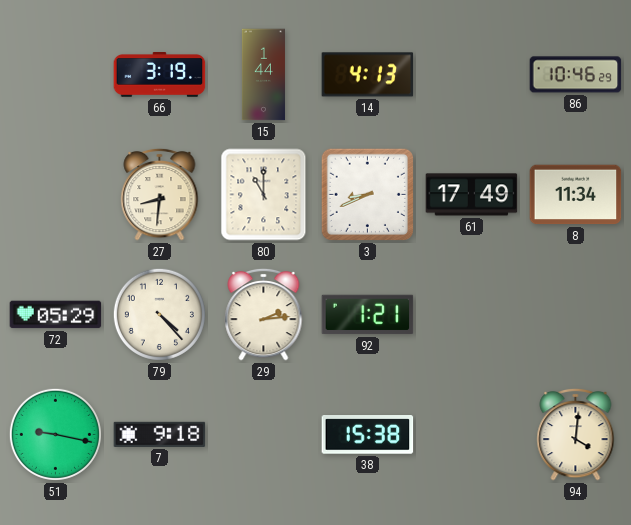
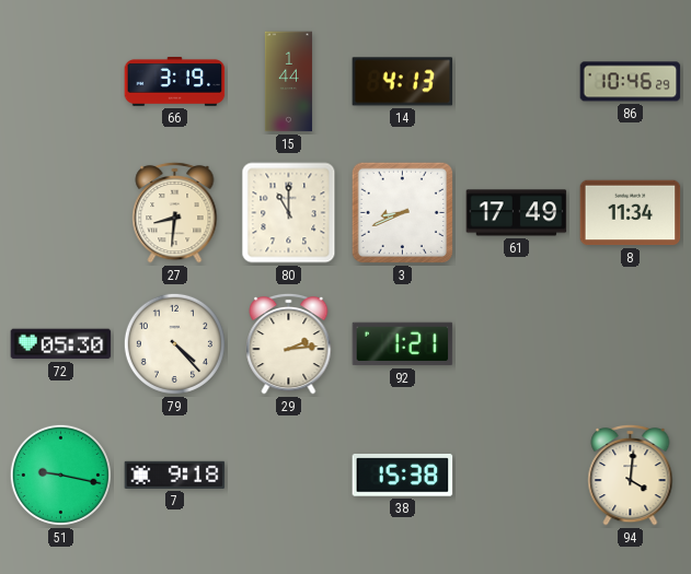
72: 05:29 -> 05:30 (61, 344)
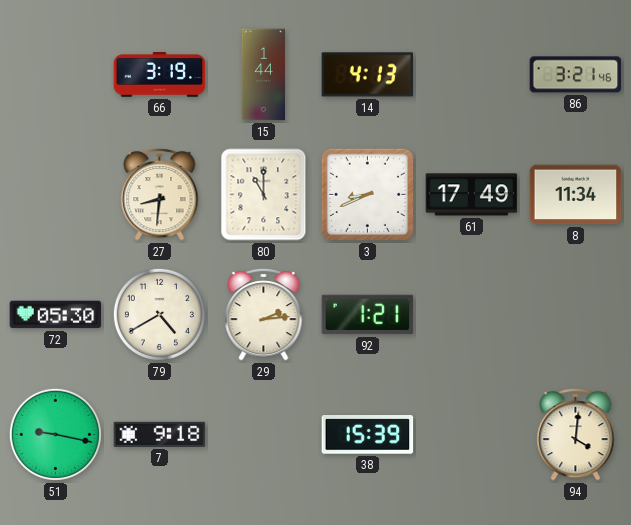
86: 10:46 -> 3:21 (576, 75)
79: 4:23 -> 4:40 (159, 314)
38: 15:38 -> 15:39 (368, 435)
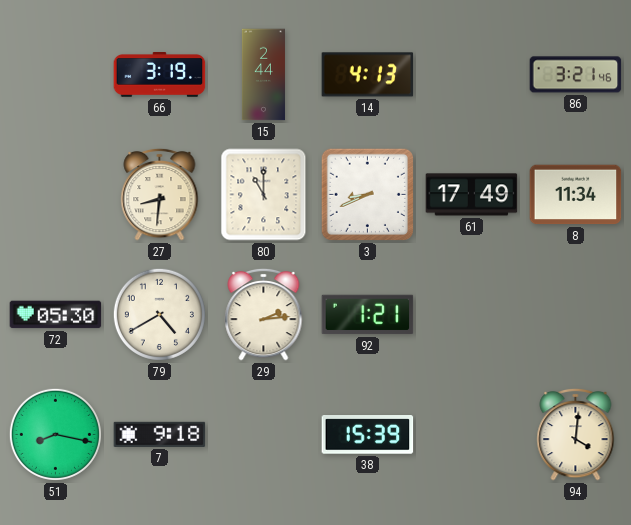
15: 1:44 -> 2:44 (263, 75)
51: 9:17 -> 8:17 (55, 434)
